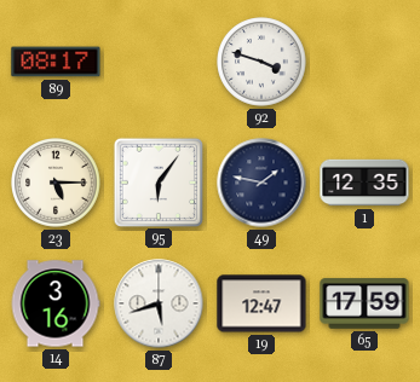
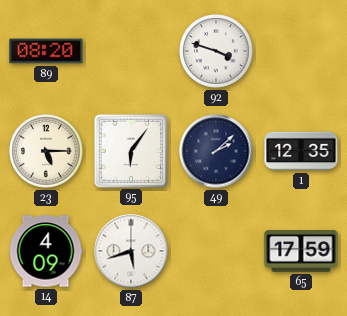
89: 08:17 -> 08:20 (46, 51)
49: 1:47 -> 2:08 (216, 151)
14: 3:16 -> 4:09 (46, 251)
19: 12:47 -> none (261, 303)
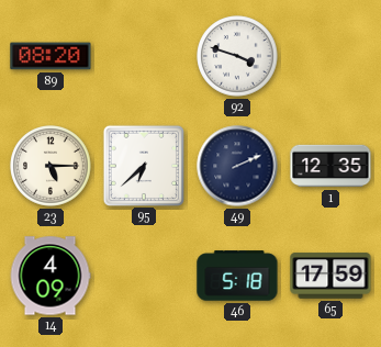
95: 6:06 -> 6:38 (143, 165)
49: 2:08 -> 2:11 (237, 166)
87: 5:42 -> none (131, 251)
46: none -> 5:18 (237, 276)
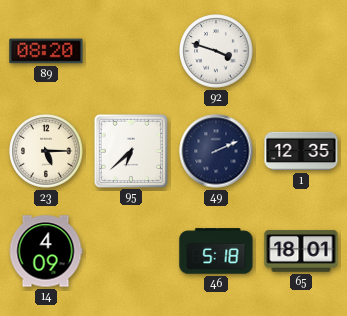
65: 17:59 -> 18:01 (301, 251)
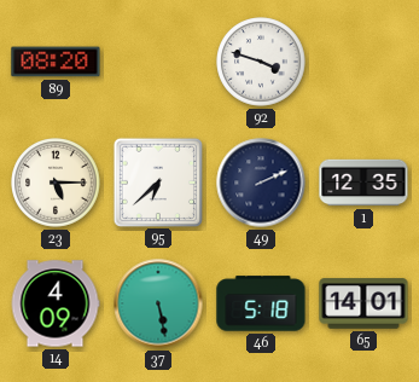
37: none -> 5:28 (158, 303)
65: 18:01 -> 14:01 (363, 303)
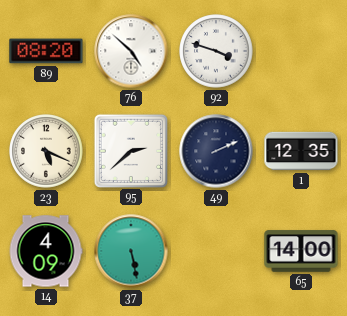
76: none -> 4:52 (131, 51)
23: 5:15 -> 5:19 (46, 151)
95: 6:38 -> 2:38 (130, 150)
46: 5:18 -> none (261, 303)
65: 14:01 -> 14:00 (301, 251)
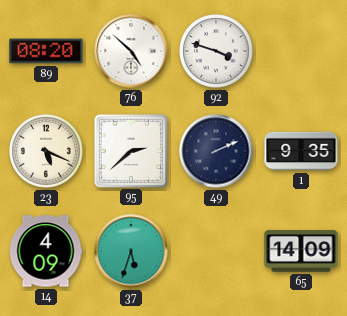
1: 12:35 -> 9:35 (301, 151)
37: 5:28 -> 5:33 (131, 251)
65: 14:00 -> 14:09 (301, 251)
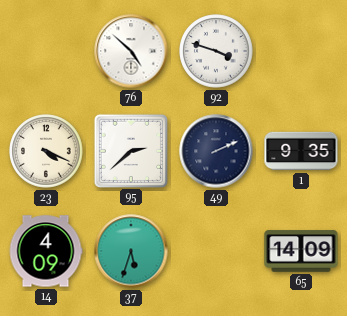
89: 08:20 -> none (46, 51)
23: 5:19 -> 4:19 (46, 151)
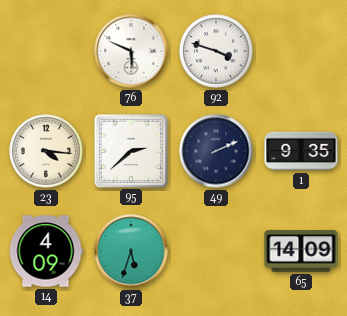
76: 4:52 -> 5:49 (131, 51)
23: 4:19 -> 4:16 (46, 151)
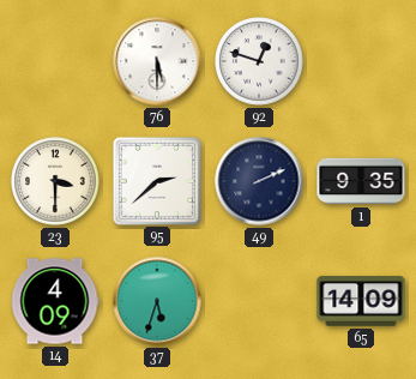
76: 5:49 -> 5:30 (157, 61)
92: 3:48 -> 12:48 (259, 61)
23: 4:16 -> 3:30 (55, 181)
